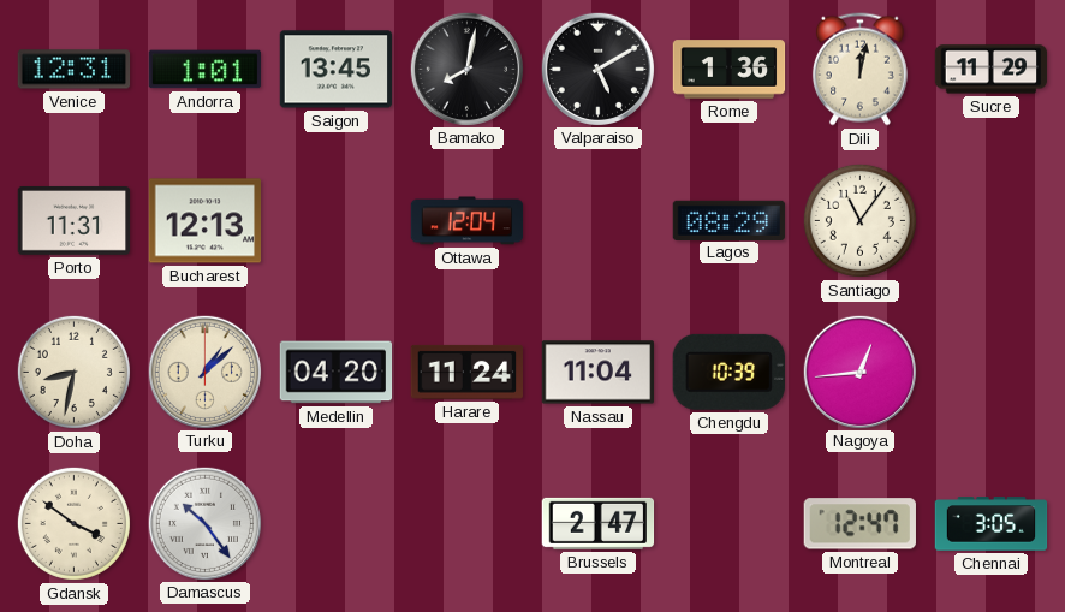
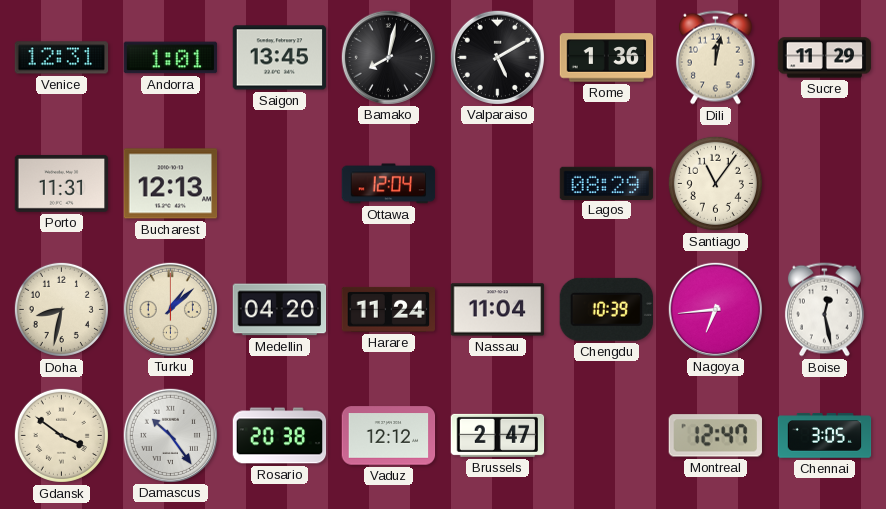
Nagoya: 12:44 -> 6:44 (715, 309)
Boise: none -> 12:28 (824, 310)
Rosario: none -> 20:38 (280, 436)
Vaduz: none -> 12:12 (389, 436)
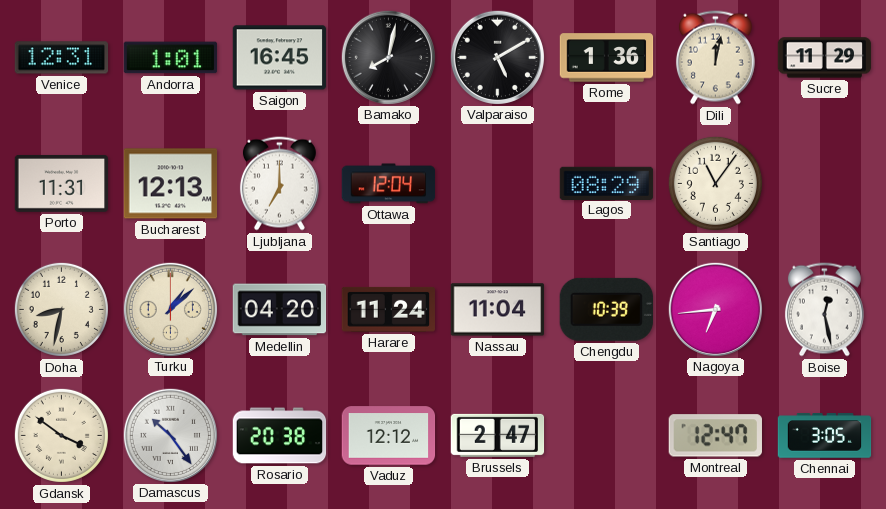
Saigon: 13:45 -> 16:45 (280, 58)
Ljubljana: none -> 7:00 (279, 184)
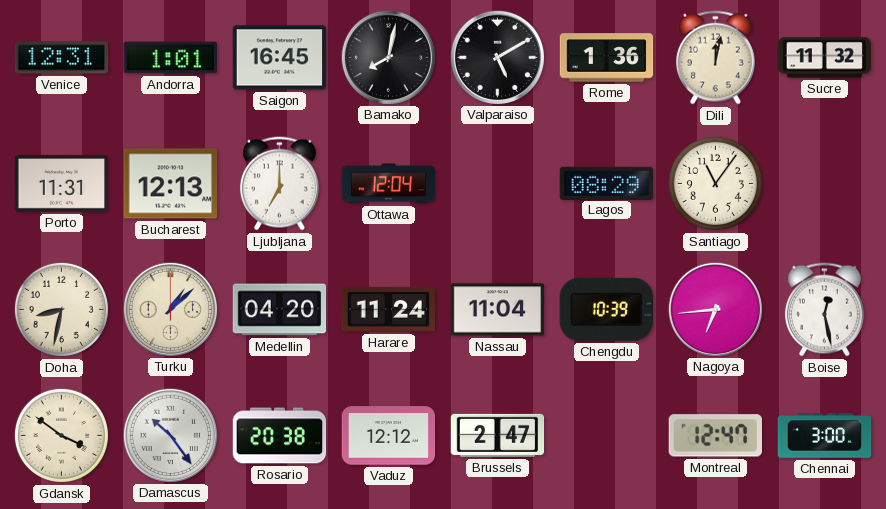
Sucre: 11:29 -> 11:32 (825, 58)
Chennai: 3:05 -> 3:00 (825, 436)
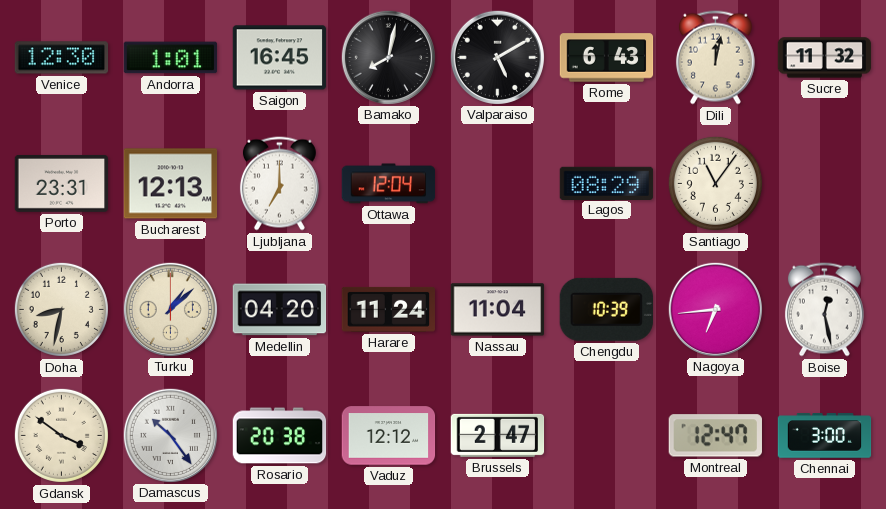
Venice: 12:31 -> 12:30 (62, 58)
Rome: 1:36 -> 6:43 (607, 58)
Porto: 11:31 -> 23:31 (62, 183)
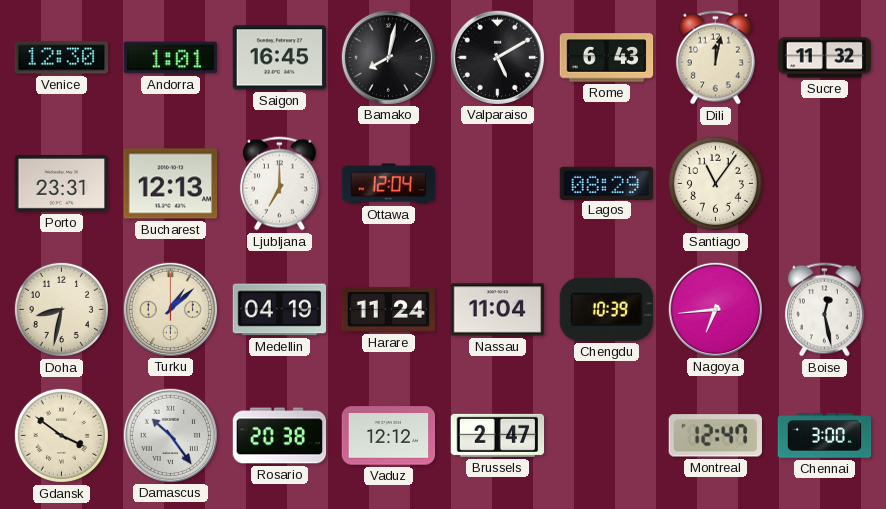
Medellin: 04:20 -> 04:19 (280, 310)
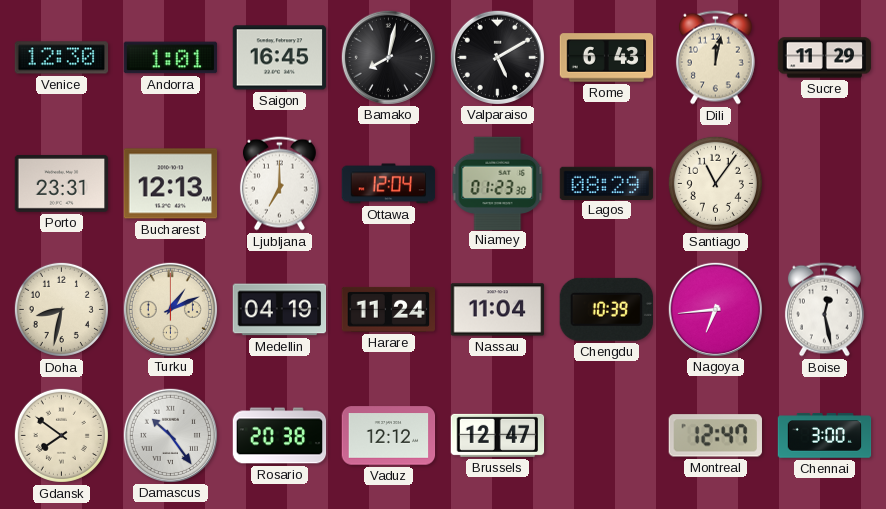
Sucre: 11:32 -> 11:29 (825, 58)
Niamey: none -> 01:23 (498, 183)
Turku: 1:08 -> 1:11 (170, 309)
Gdansk: 3:51 -> 7:51 (61, 435)
Brussels: 2:47 -> 12:47 (498, 435)
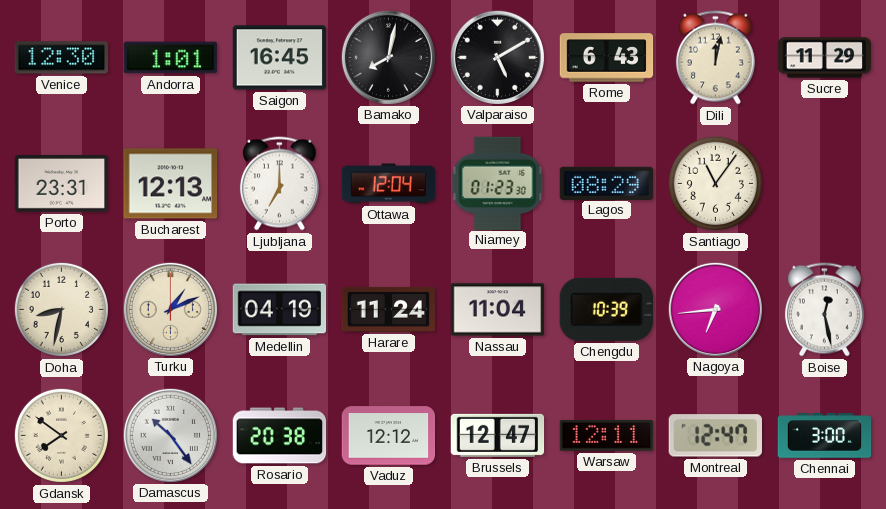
Warsaw: none -> 12:11 (607, 436)
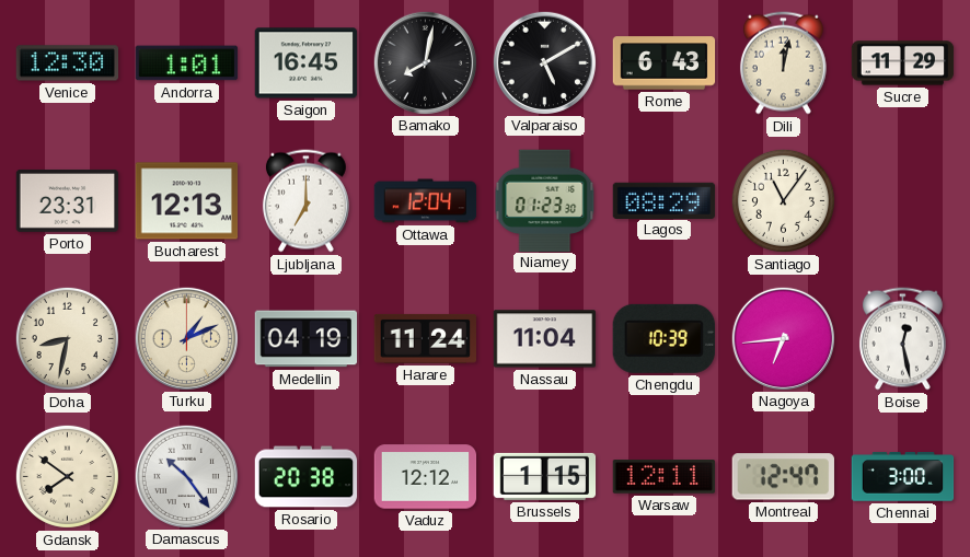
Brussels: 12:47 -> 1:15 (545, 476)
